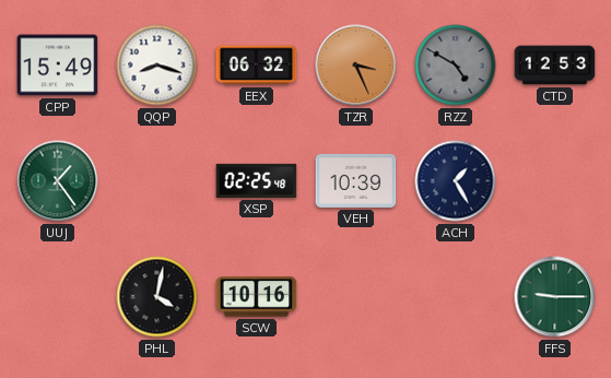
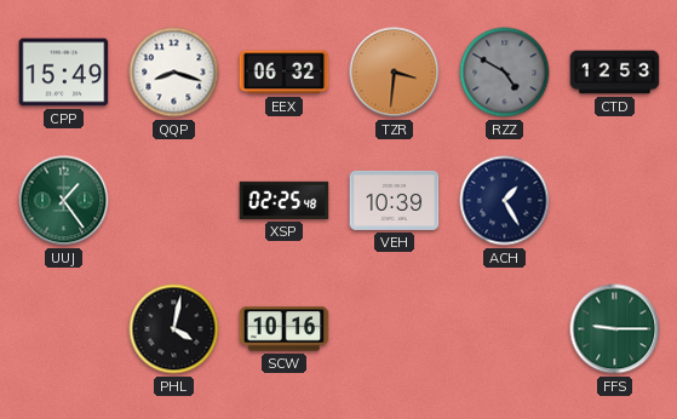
TZR: 3:26 -> 3:31 (395, 73)
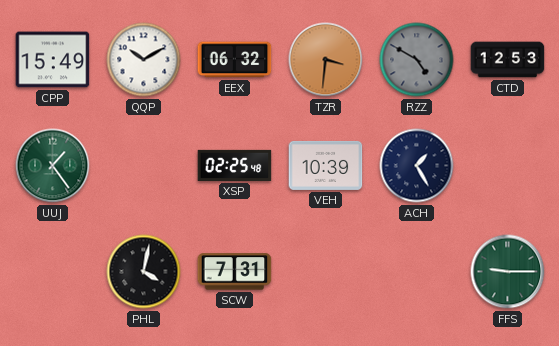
QQP: 8:18 -> 10:10 (144, 60)
SCW: 10:16 -> 7:31 (235, 272)
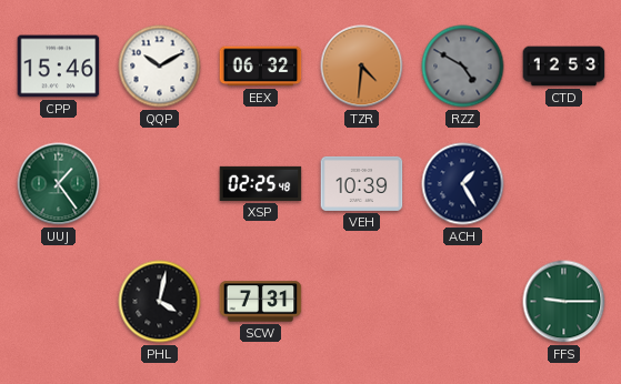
CPP: 15:49 -> 15:46 (59, 67)
TZR: 3:31 -> 4:31 (362, 67)
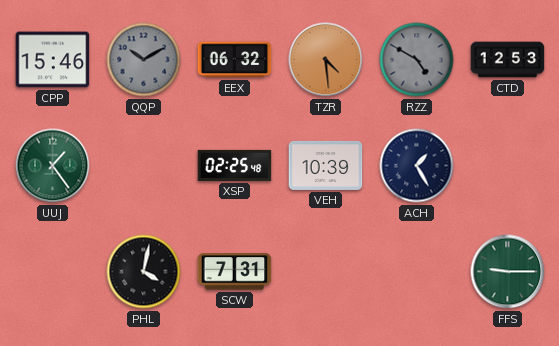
QQP dial: white -> grey (144, 60)
TZR: 4:31 -> 4:29 (326, 60)
